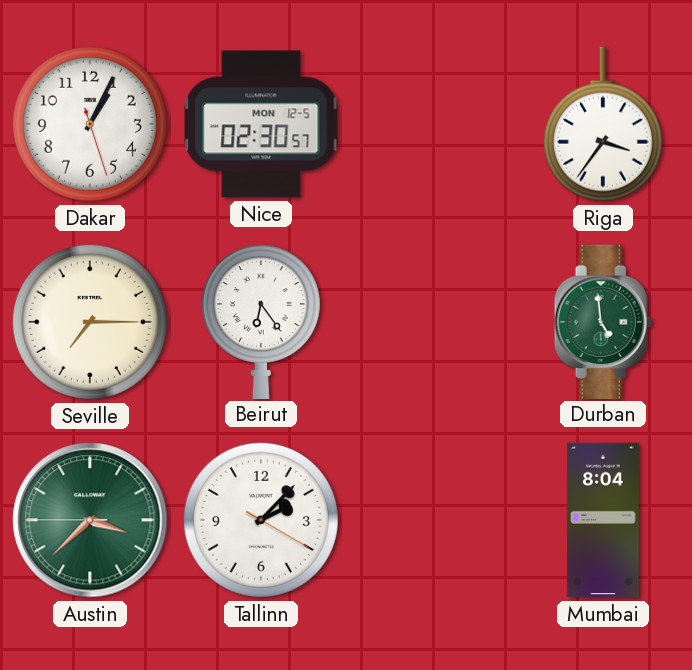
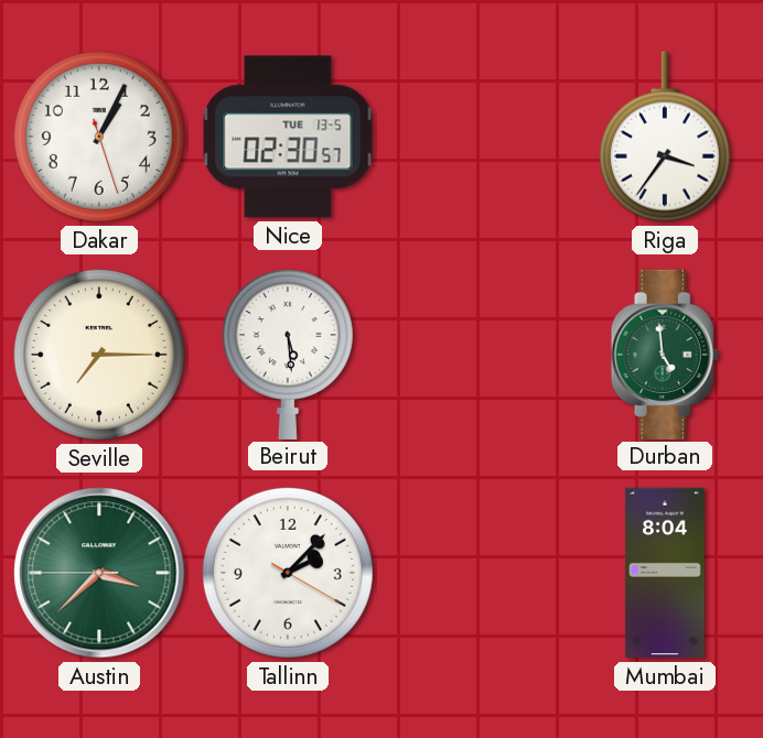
Nice date: MON 12-5 -> TUE 13-5 (288, 137)
Beirut: 6:24 -> 5:29 (288, 354)
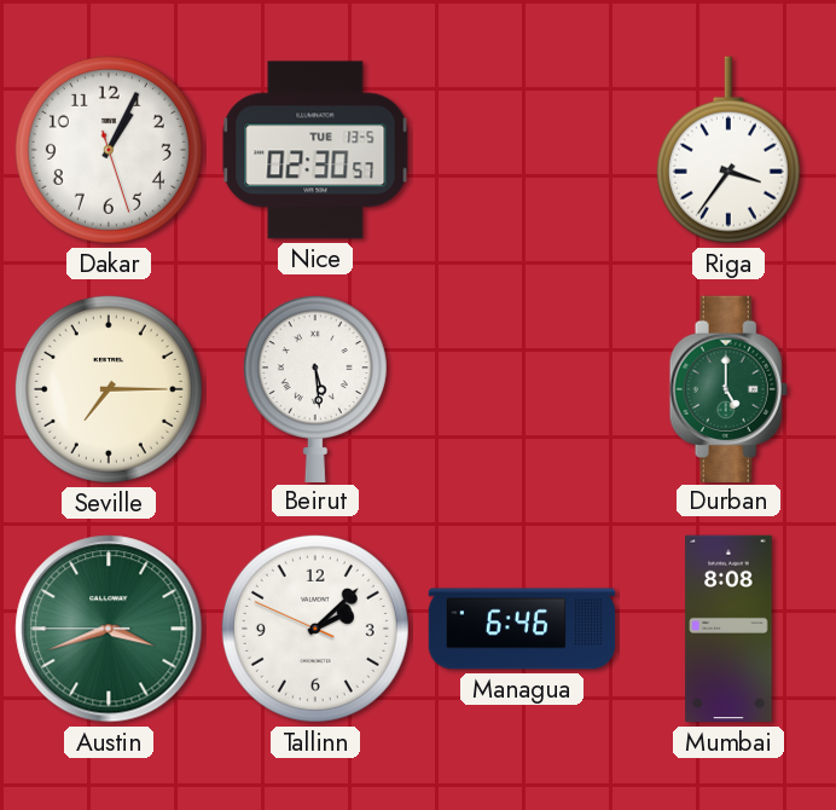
Durban: 4:59 -> 5:00 (728, 388)
Austin: 3:37 -> 3:41 (109, 629)
Tallinn: 2:07:20 -> 2:07:49 (315, 629)
Managua: none -> 6:46 (522, 629)
Mumbai: 8:04 -> 8:08 (728, 629)
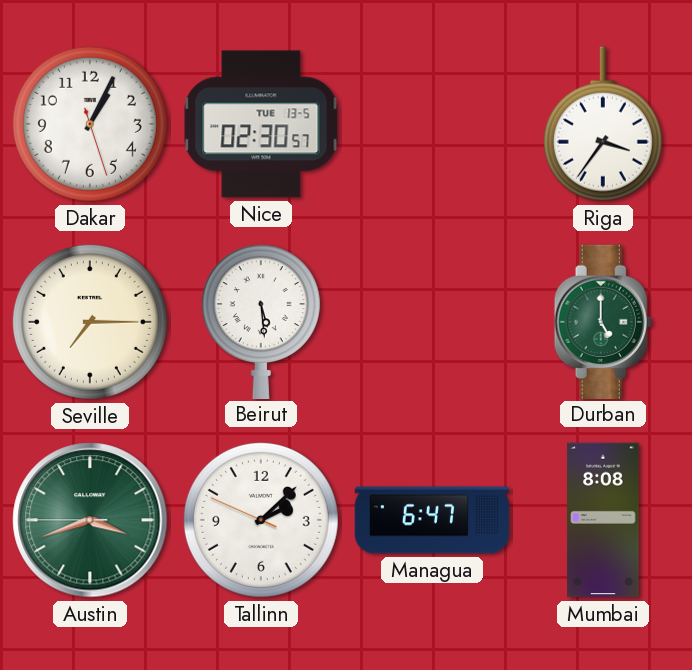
Managua: 6:46 -> 6:47 (432, 520)
